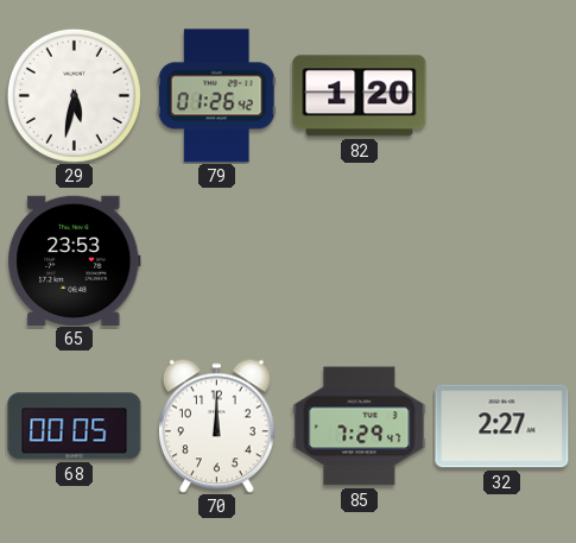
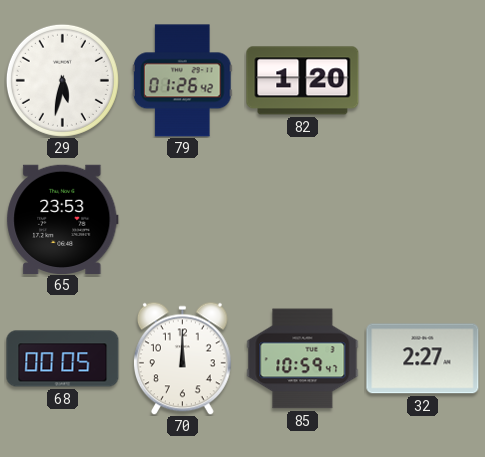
85: 7:29 -> 10:59 (303, 359)
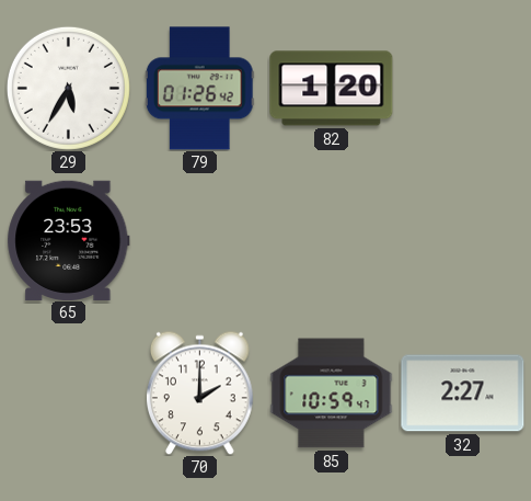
29: 5:32 -> 5:35 (68, 88)
68: 00:05 -> none (63, 359)
70: 12:00 -> 2:00 (199, 392)
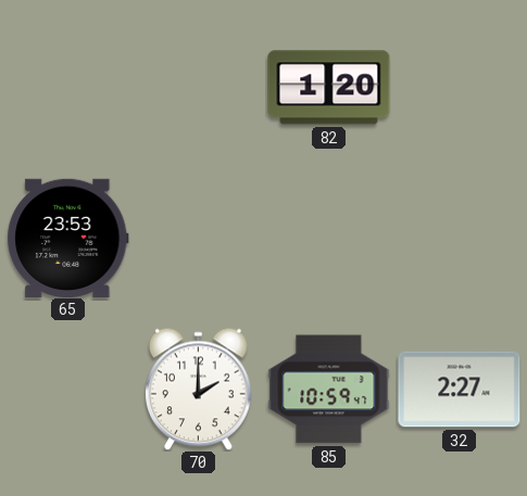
29: 5:35 -> none (68, 88)
79: 01:26 -> none (199, 89)
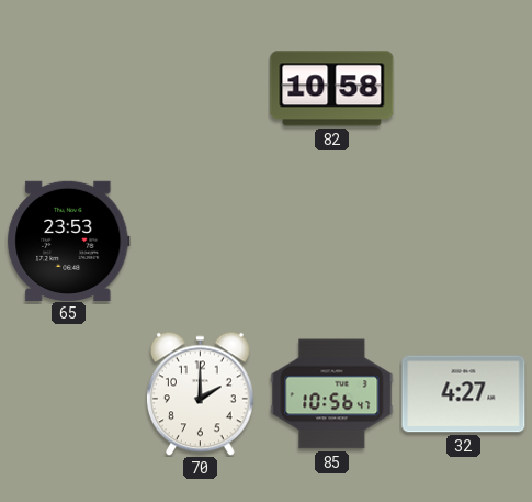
82: 1:20 -> 10:58 (332, 89)
85: 10:59 -> 10:56 (332, 394)
32: 2:27 -> 4:27 (464, 394)
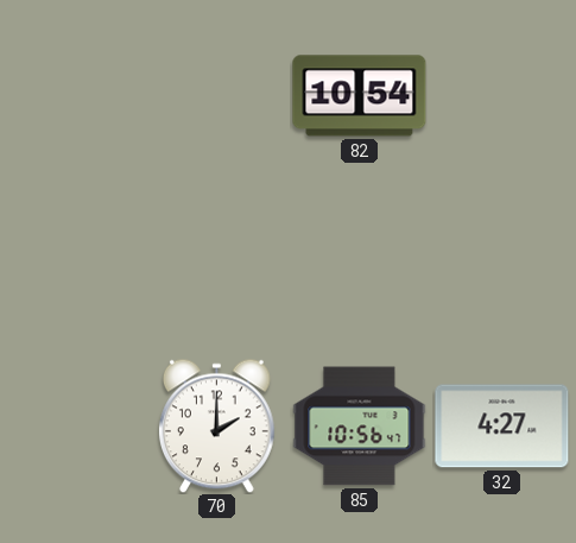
82: 10:58 -> 10:54 (360, 96)
65: 23:53 -> none (69, 241)
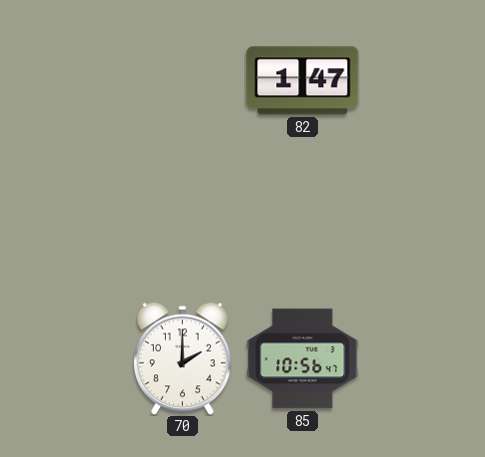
82: 10:54 -> 1:47 (303, 81)
32: 4:27 -> none (502, 427)
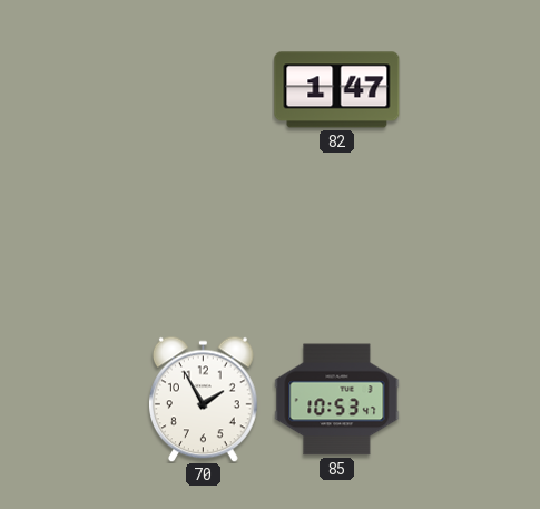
70: 2:00 -> 1:55 (203, 399)
85: 10:56 -> 10:53 (337, 400)
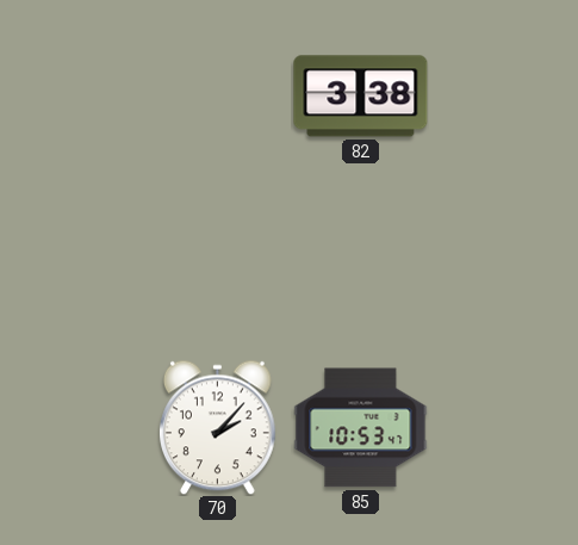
82: 1:47 -> 3:38 (361, 97)
70: 1:55 -> 2:07 (217, 427)
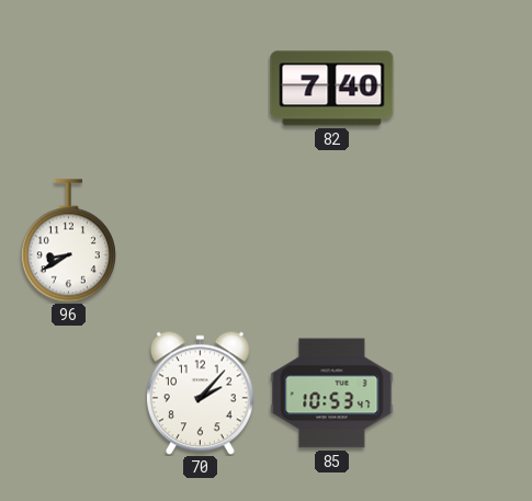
82: 3:38 -> 7:40 (332, 89)
96: none -> 8:40 (68, 241)
